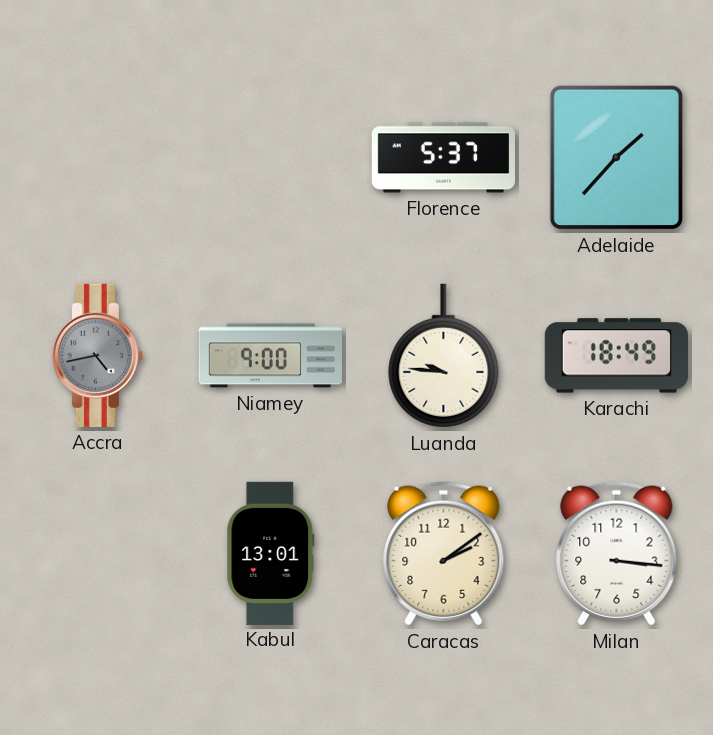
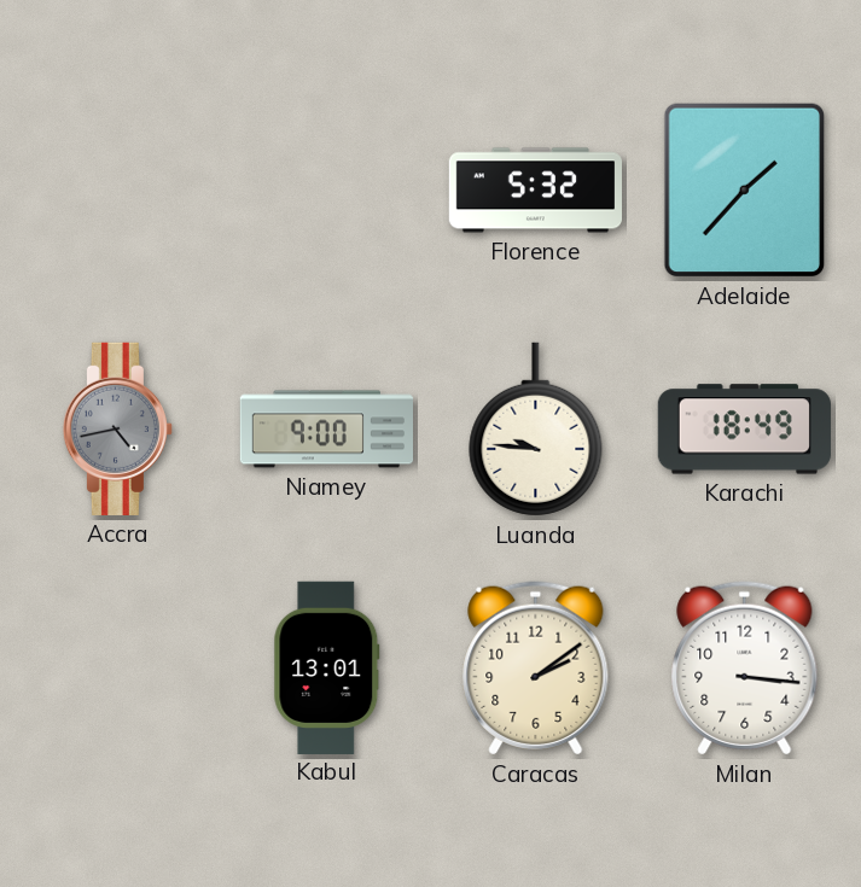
Florence: 5:37 -> 5:32 (535, 191)
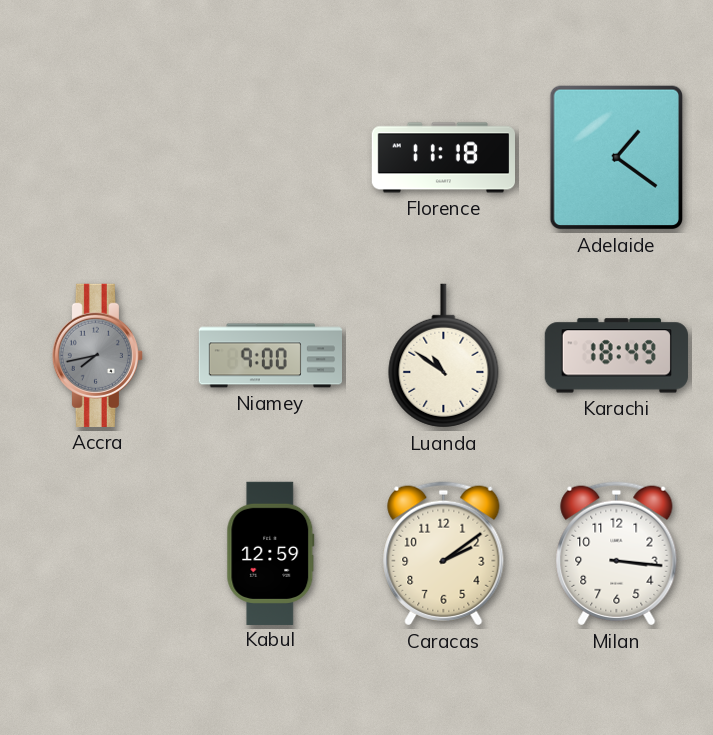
Florence: 5:32 -> 11:18 (443, 158)
Adelaide: 1:37 -> 1:21 (616, 158)
Accra: 4:43 -> 7:43 (97, 355)
Luanda: 9:46 -> 10:51 (444, 356)
Kabul: 13:01 -> 12:59 (271, 553)
